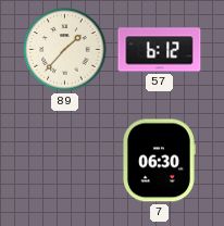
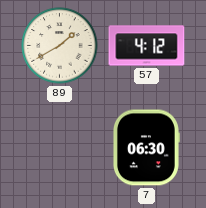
89: 1:37 -> 1:40 (60, 46)
57: 6:12 -> 4:12 (147, 46)
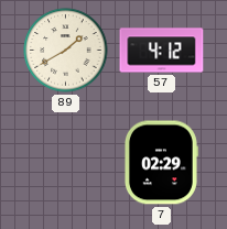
7: 06:30 -> 02:29 (161, 163)
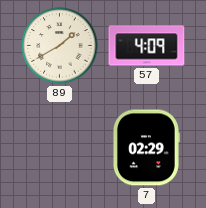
57: 4:12 -> 4:09 (147, 46)
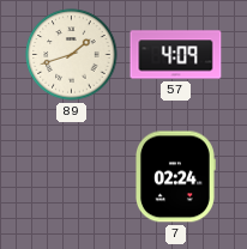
89: 1:40 -> 1:42 (72, 55)
7: 02:29 -> 02:24 (175, 177)
